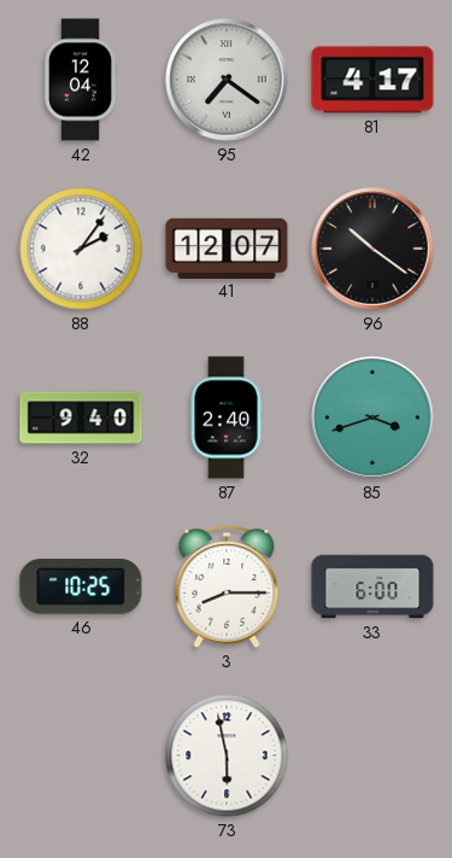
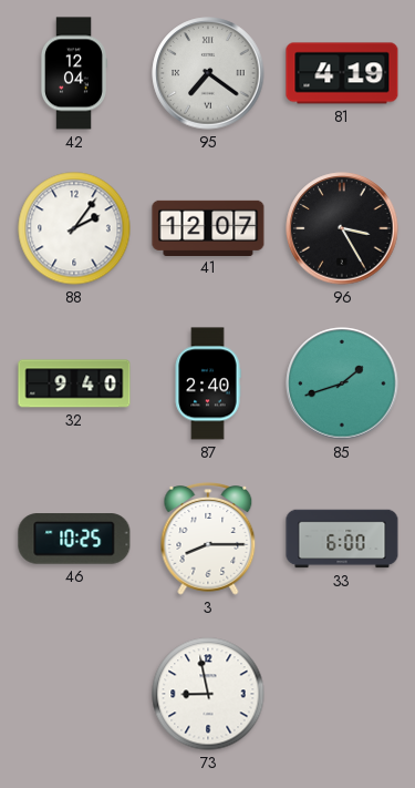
81: 4:17 -> 4:19 (342, 73)
96: 10:21 -> 3:25 (342, 228)
85: 3:42 -> 1:42 (342, 383)
73: 5:58 -> 8:58 (208, 694)
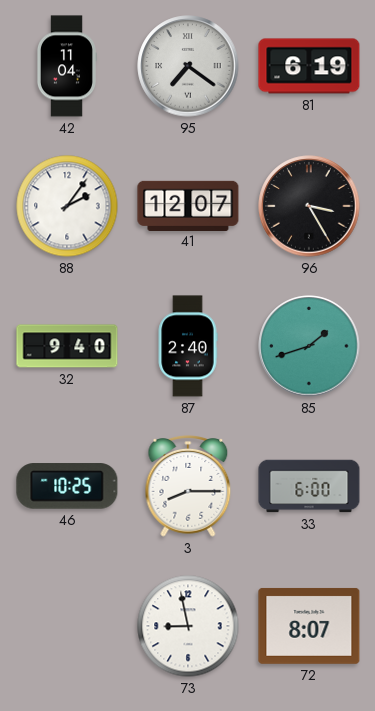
42: 12:04 -> 11:04 (66, 66)
81: 4:19 -> 6:19 (309, 66)
72: none -> 8:07 (309, 626)
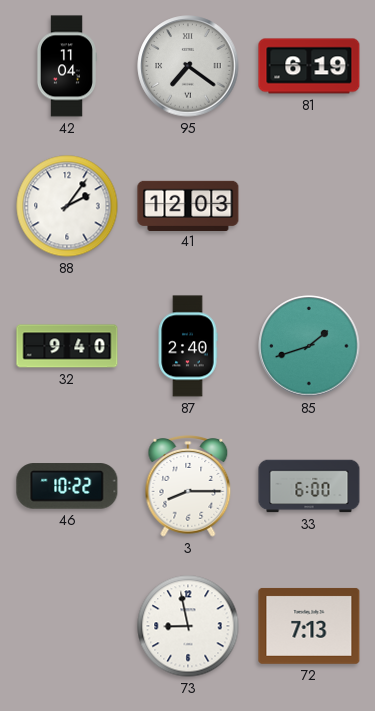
41: 12:07 -> 12:03 (188, 205)
96: 3:25 -> none (309, 206)
46: 10:25 -> 10:22 (67, 486)
72: 8:07 -> 7:13 (309, 626)
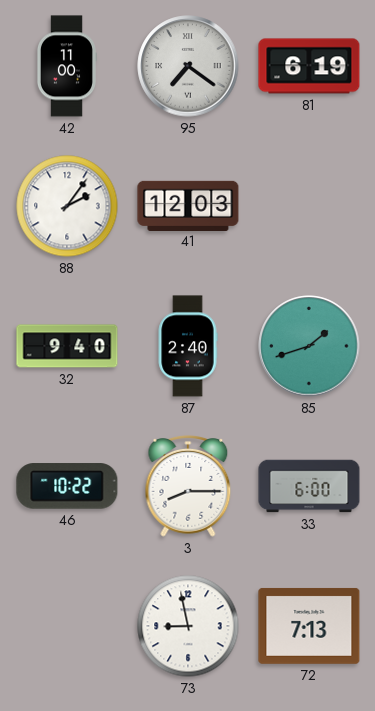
42: 11:04 -> 11:00 (66, 66)
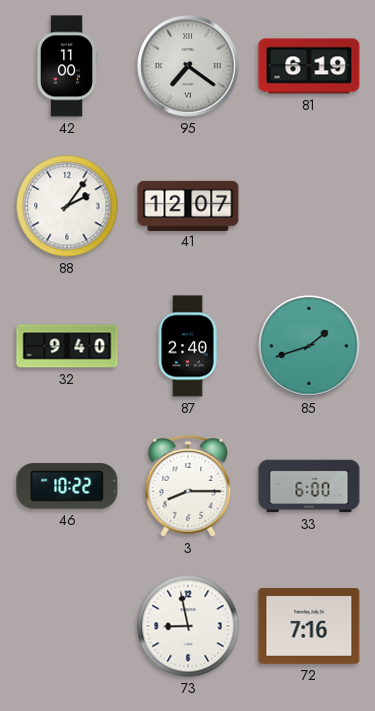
41: 12:03 -> 12:07 (188, 205)
72: 7:13 -> 7:16 (309, 626)
